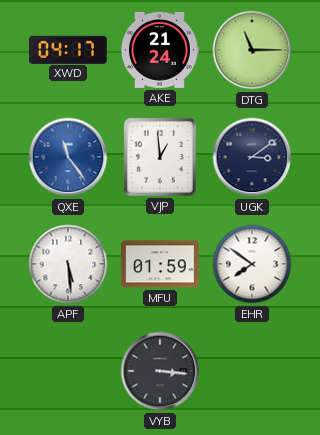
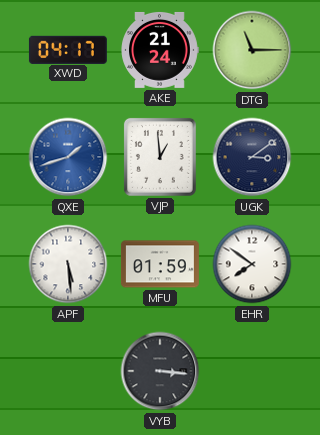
QXE: 11:24 -> 1:42 (68, 157)
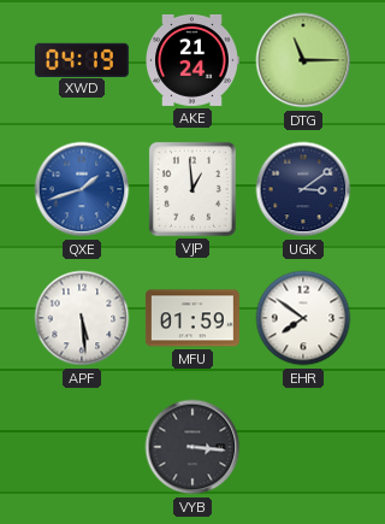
XWD: 04:17 -> 04:19 (82, 59)
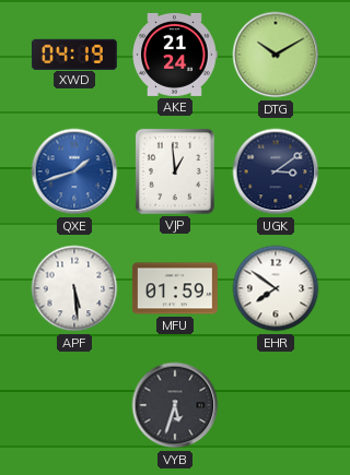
DTG: 11:15 -> 10:10 (276, 55)
VYB: 3:16 -> 5:33 (175, 405)
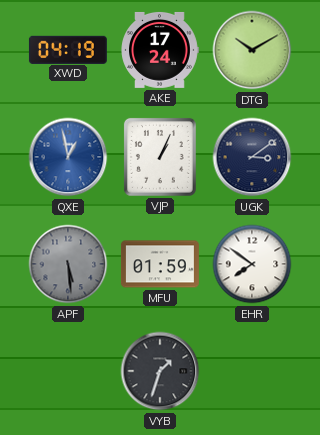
AKE: 21:24 -> 17:24 (160, 50)
QXE: 1:42 -> 12:58 (68, 157)
VJP: 12:59 -> 1:04 (160, 157)
APF dial: white -> grey (68, 264)
VYB: 5:33 -> 1:33 (160, 371)
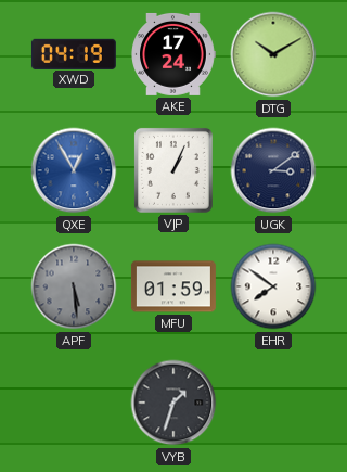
QXE: 12:58 -> 12:55 (74, 170)
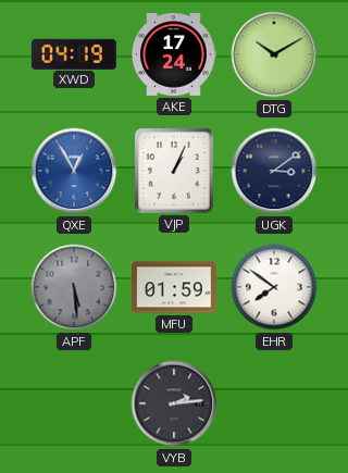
VYB: 1:33 -> 2:14 (174, 403)
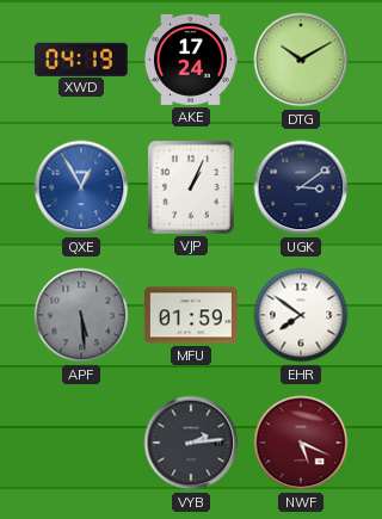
NWF: none -> 5:19 (301, 443)
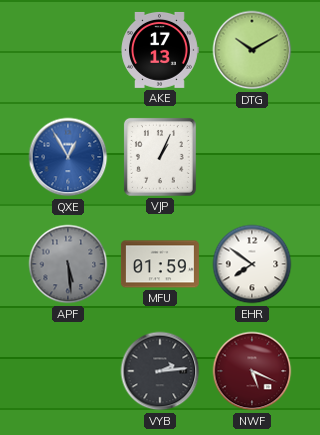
XWD: 04:19 -> none (81, 58)
AKE: 17:24 -> 17:13 (160, 50)
UGK: 3:09 -> none (301, 187)
